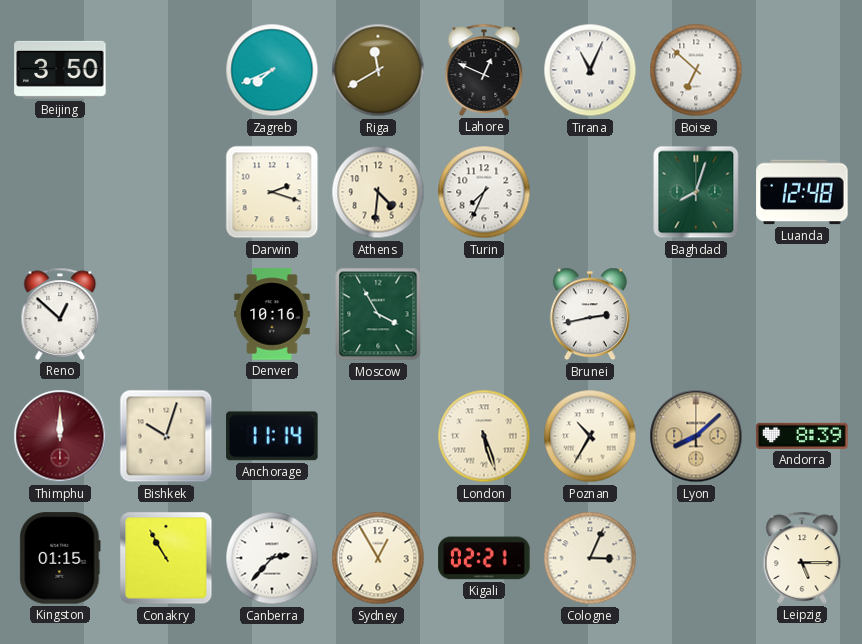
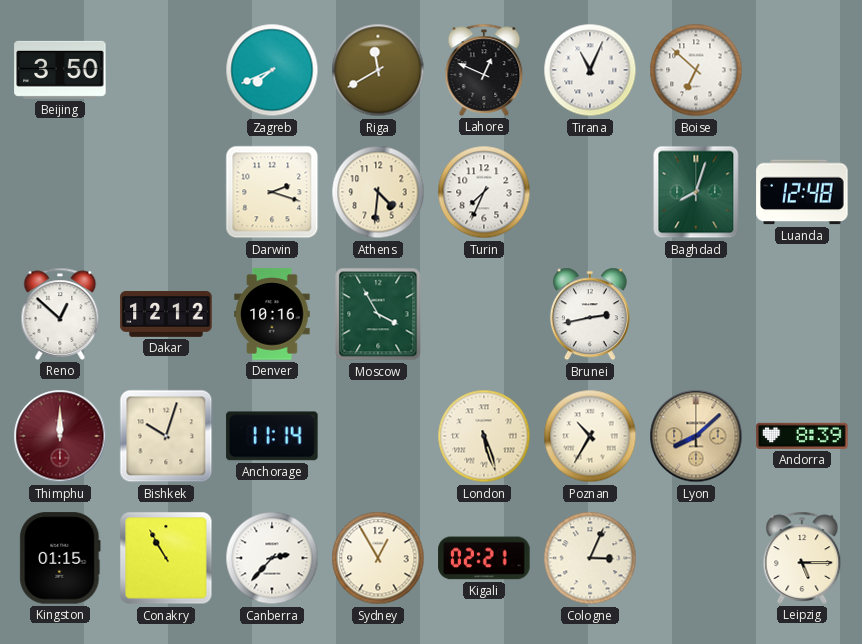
Dakar: none -> 12:12 (166, 314)
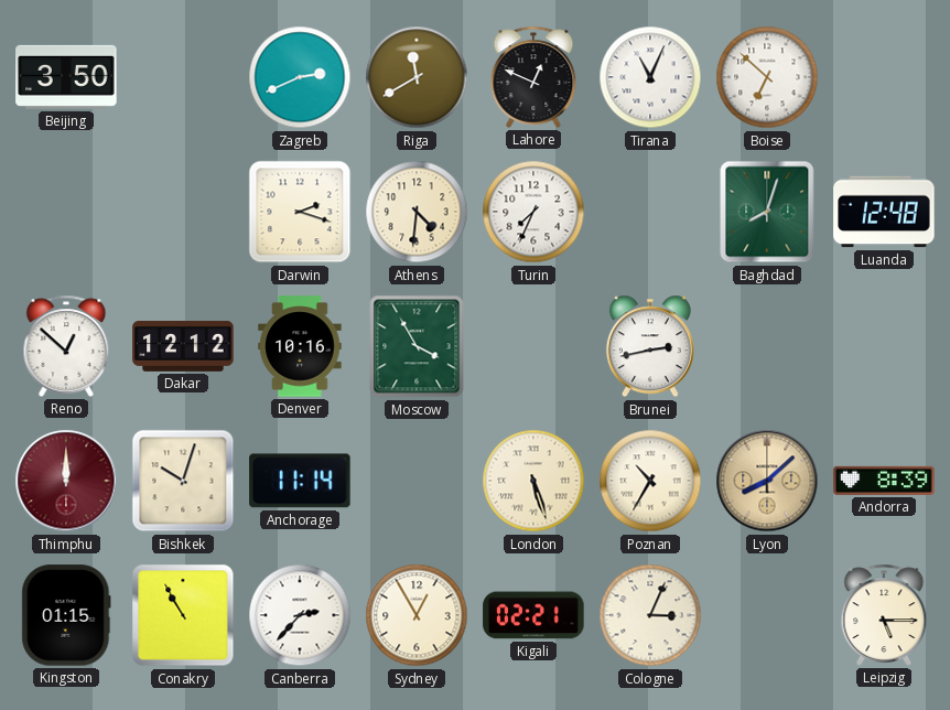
Zagreb: 7:41 -> 2:41 (300, 77)
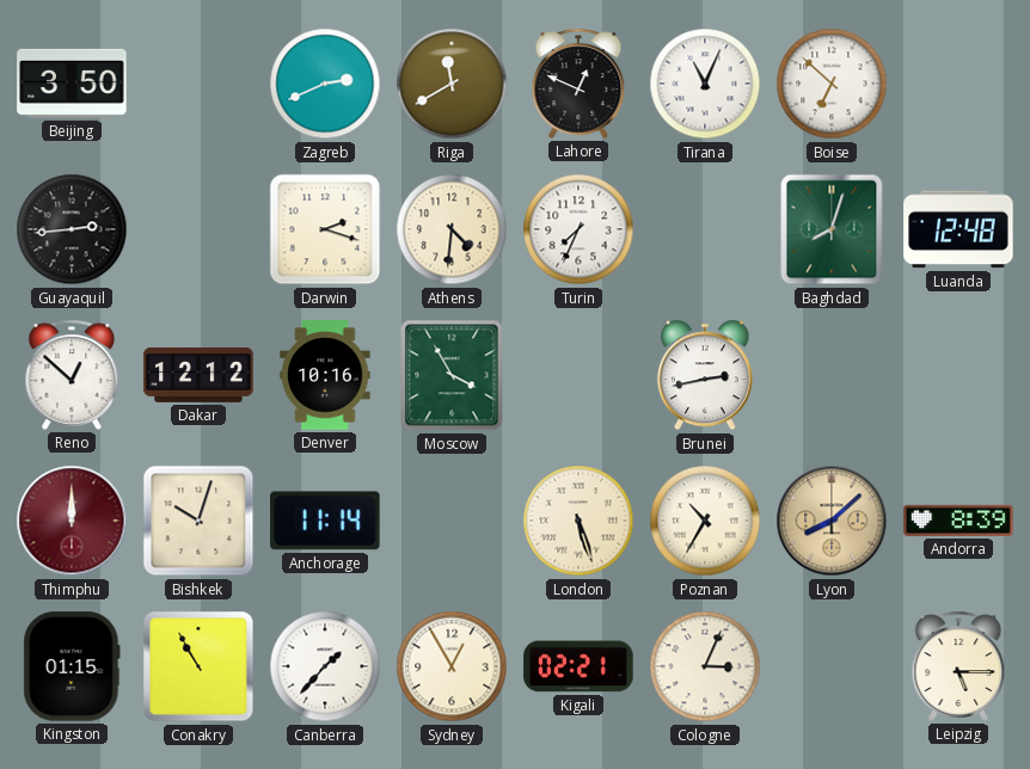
Guayaquil: none -> 2:44 (72, 229)
Canberra: 2:37 -> 1:37 (325, 666)
